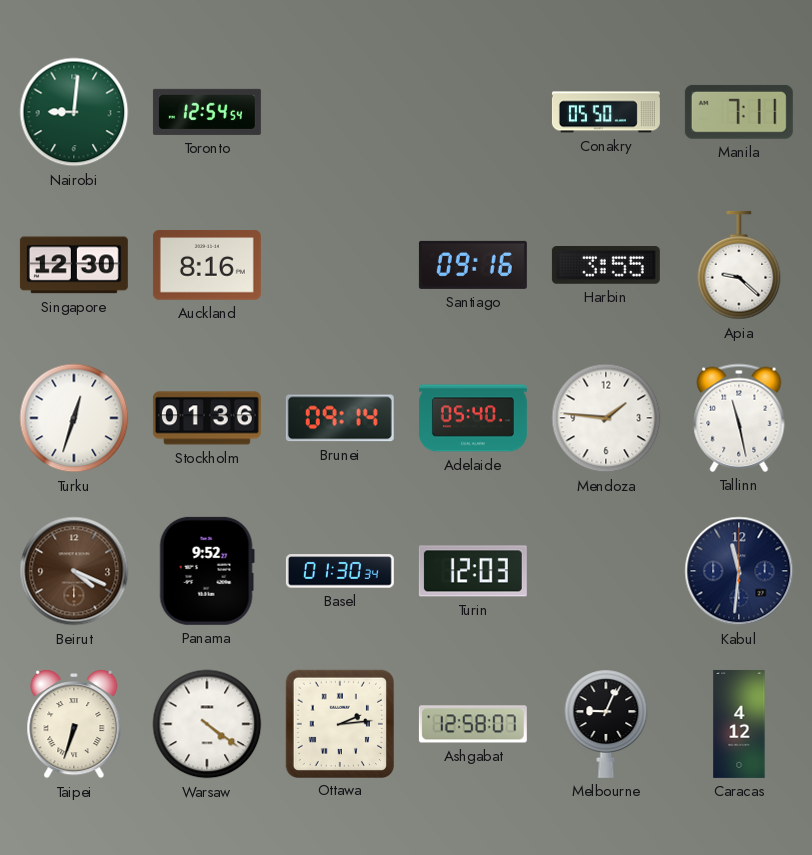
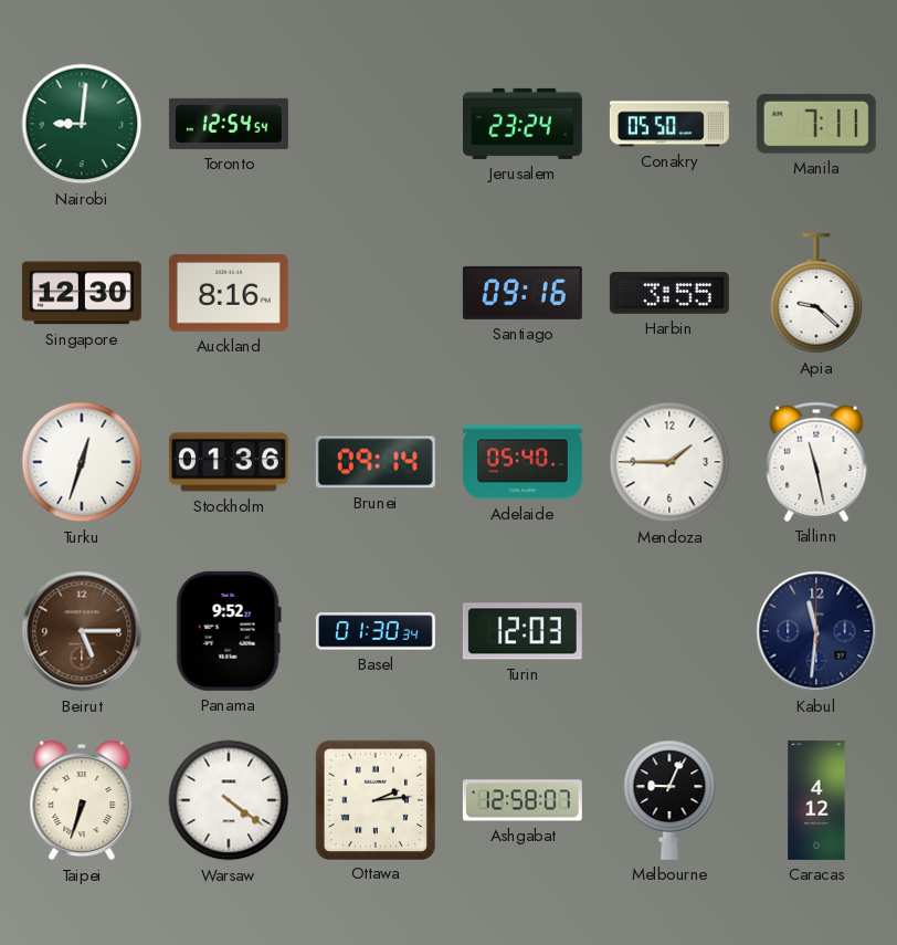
Jerusalem: none -> 23:24 (523, 124)
Mendoza: 1:46 -> 1:45 (669, 462)
Beirut: 4:19 -> 5:15 (82, 631)
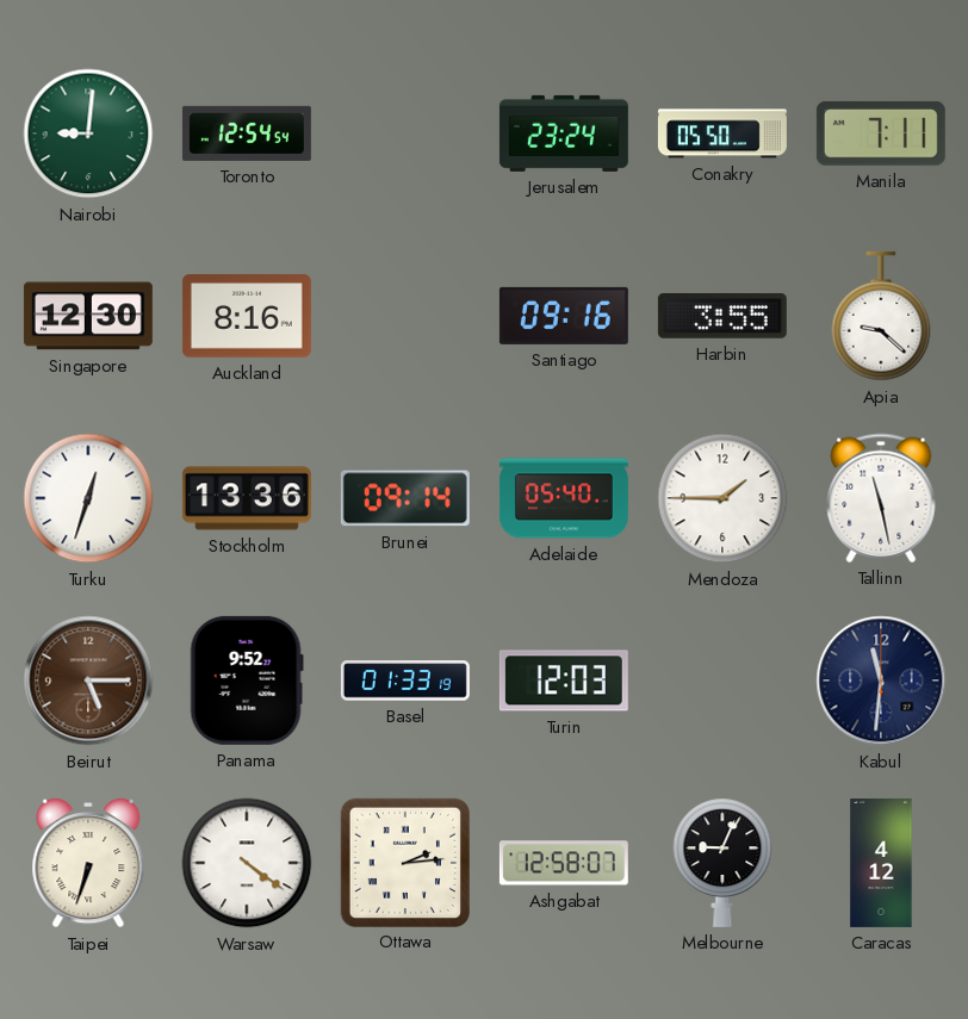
Stockholm: 01:36 -> 13:36 (247, 498)
Basel: 01:30 -> 01:33 (405, 681)
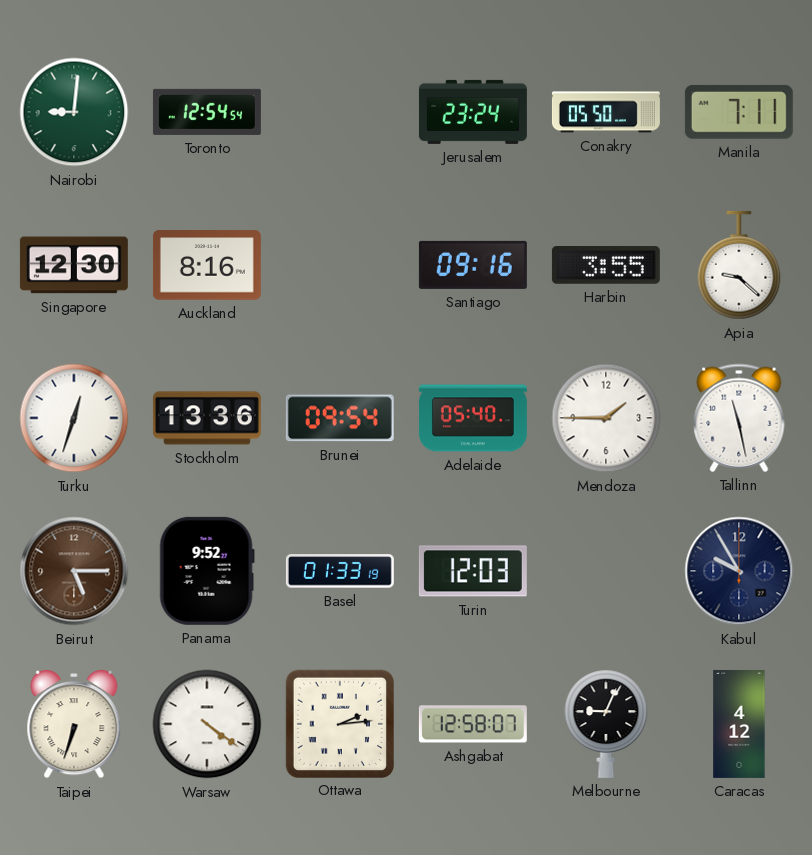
Brunei: 09:14 -> 09:54 (340, 418)
Kabul: 11:31 -> 9:55 (739, 571)
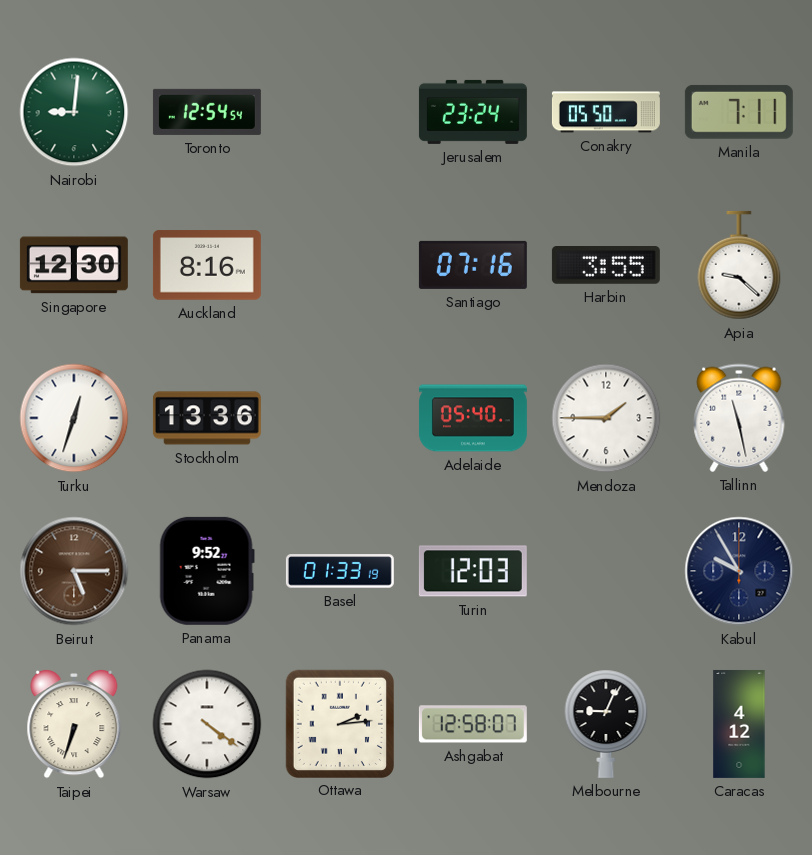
Santiago: 09:16 -> 07:16 (473, 265)
Brunei: 09:54 -> none (340, 418)
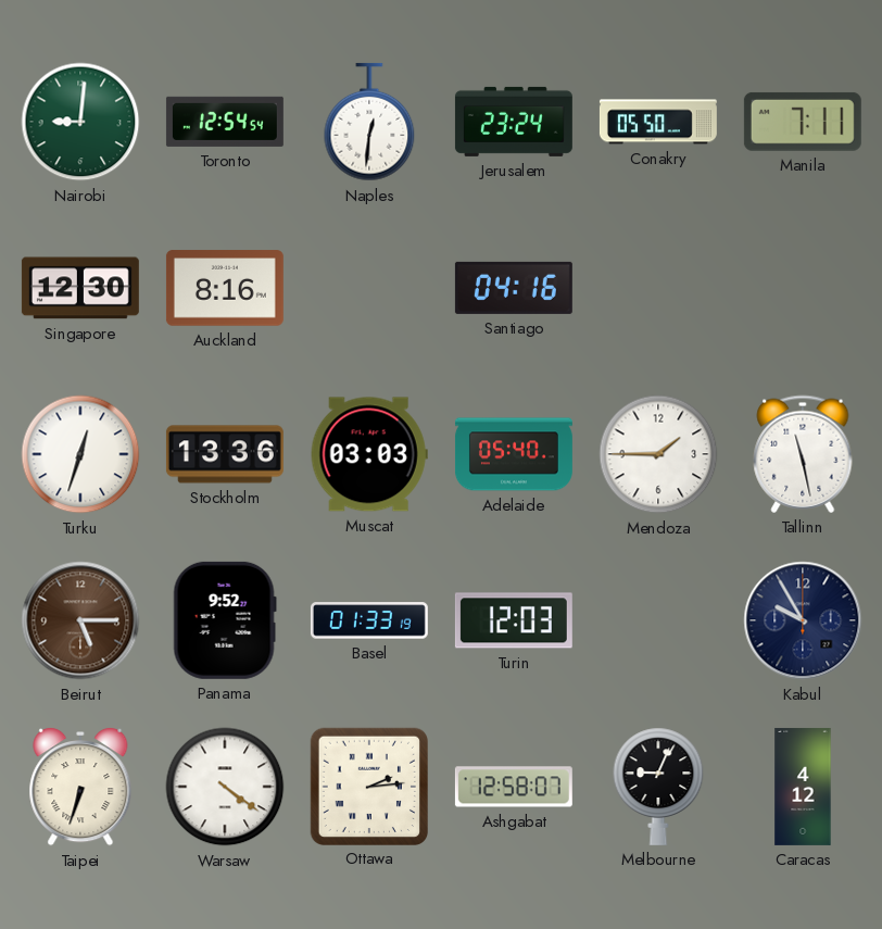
Naples: none -> 12:31 (369, 122)
Santiago: 07:16 -> 04:16 (514, 288)
Harbin: 3:55 -> none (606, 266)
Apia: 9:22 -> none (739, 265)
Muscat: none -> 03:03 (369, 454)
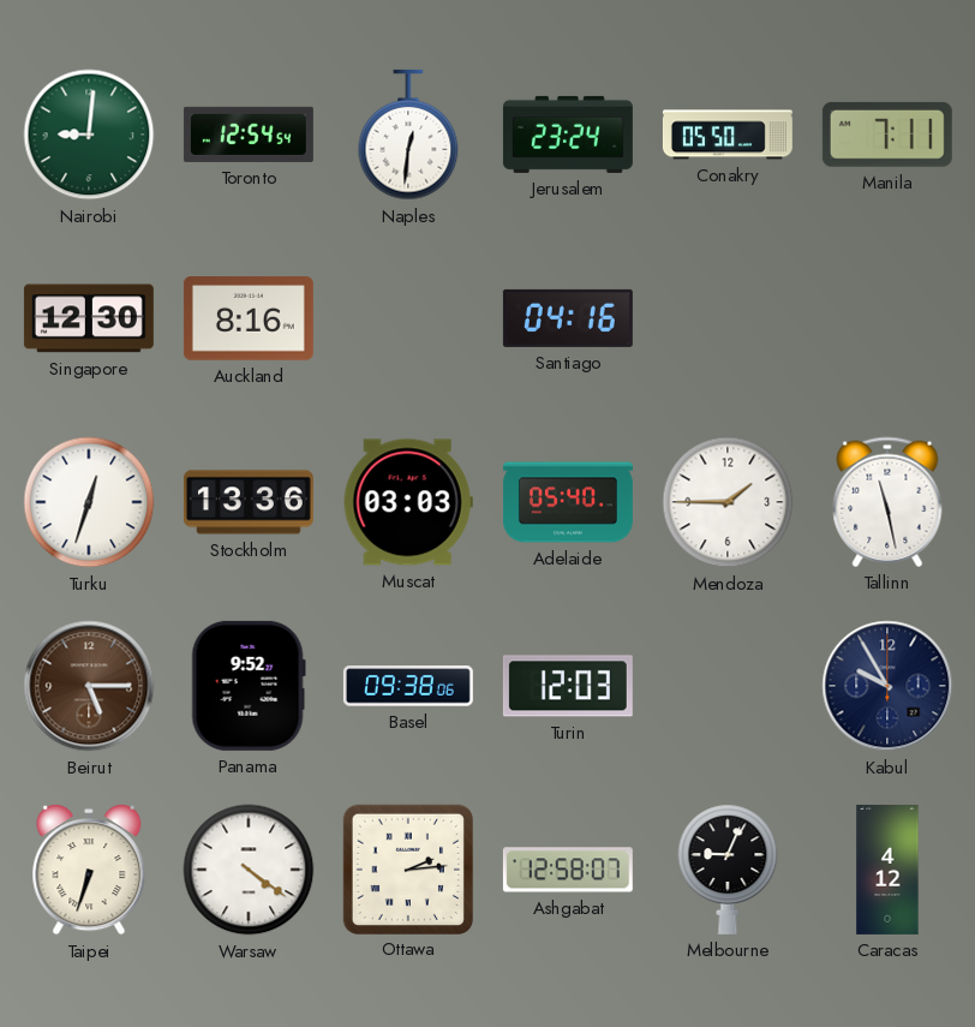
Basel: 01:33 -> 09:38 (408, 686)
